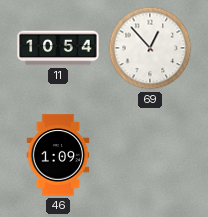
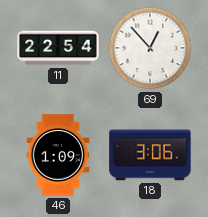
11: 10:54 -> 22:54 (58, 48)
18: none -> 3:06 (150, 155)
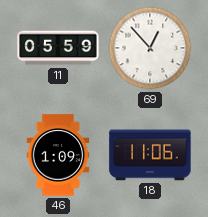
11: 22:54 -> 05:59 (58, 48)
18: 3:06 -> 11:06 (150, 155)
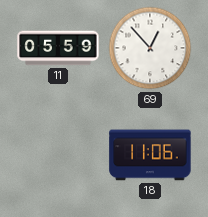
46: 1:09 -> none (58, 155)
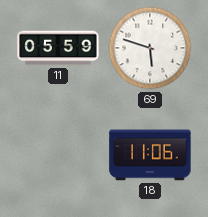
69: 12:53 -> 5:48 (150, 48)
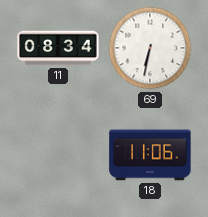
11: 05:59 -> 08:34 (58, 48)
69: 5:48 -> 6:32 (150, 48)
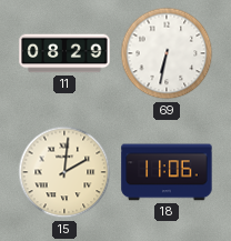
11: 08:34 -> 08:29 (64, 53)
15: none -> 2:01 (64, 172)
